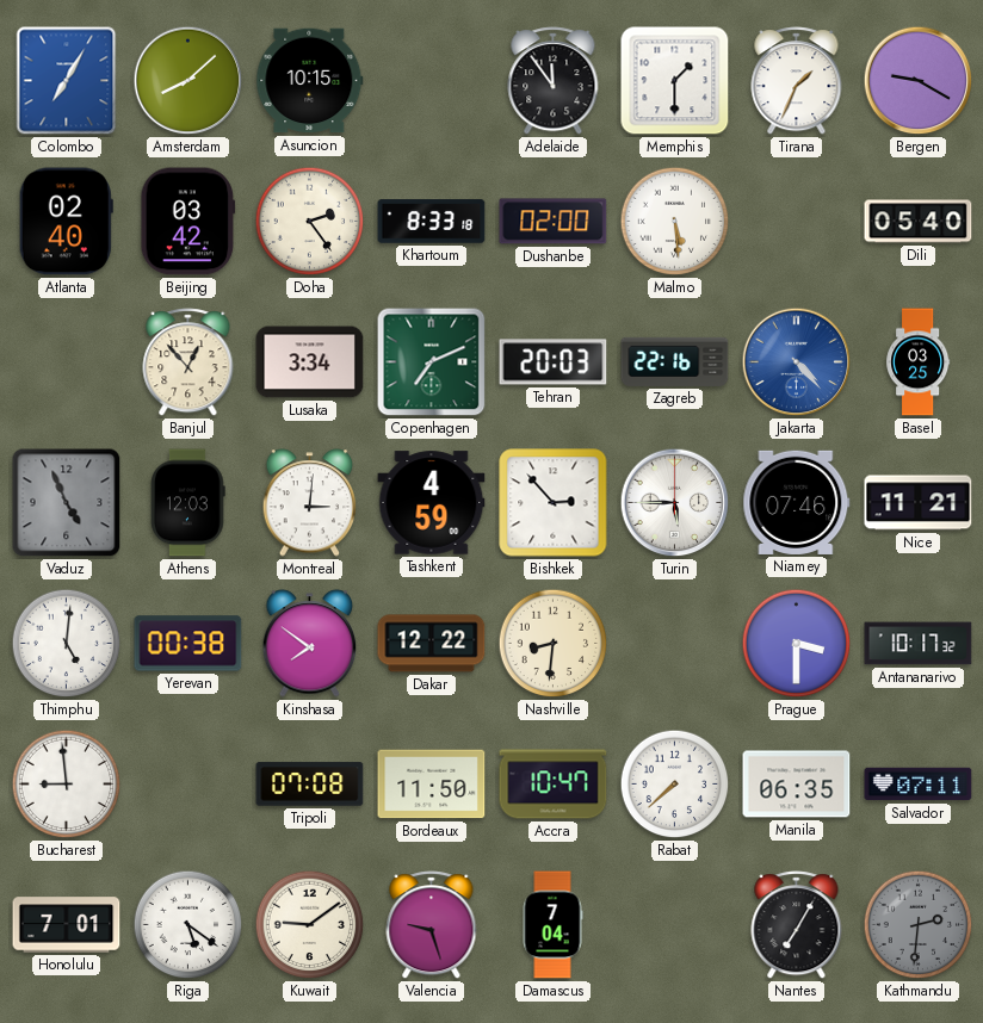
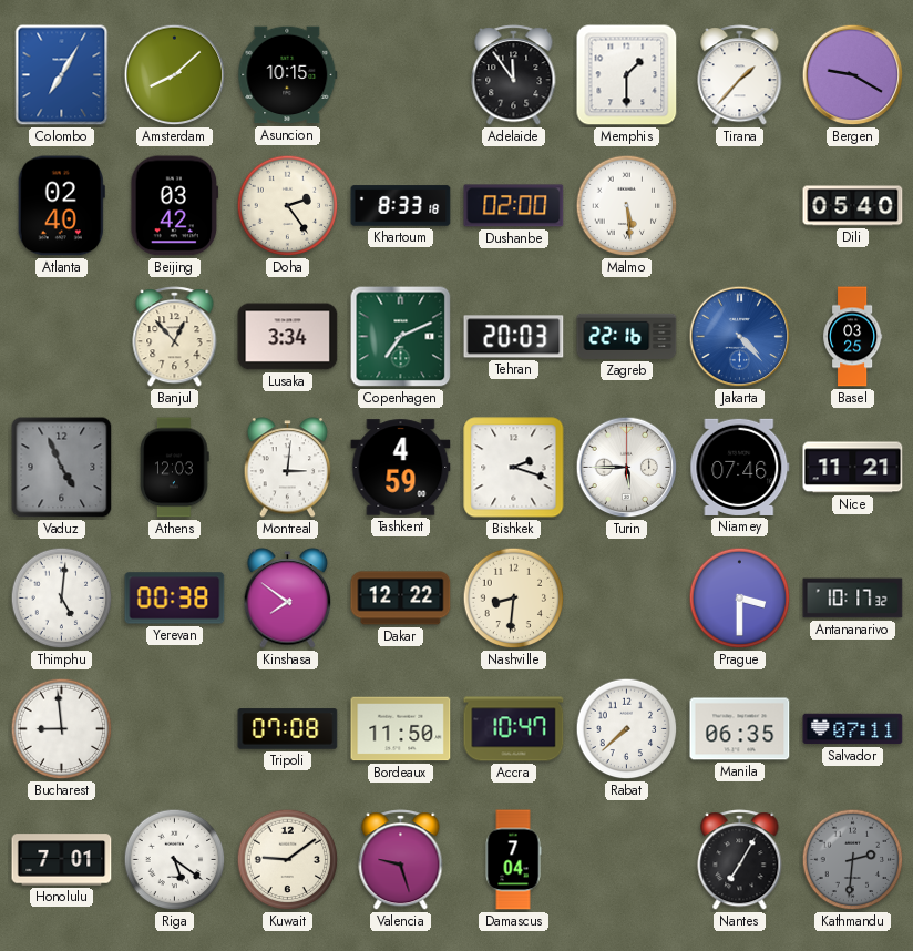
Tirana: 1:34 -> 1:37 (740, 75)
Bishkek: 2:53 -> 2:18 (514, 468)
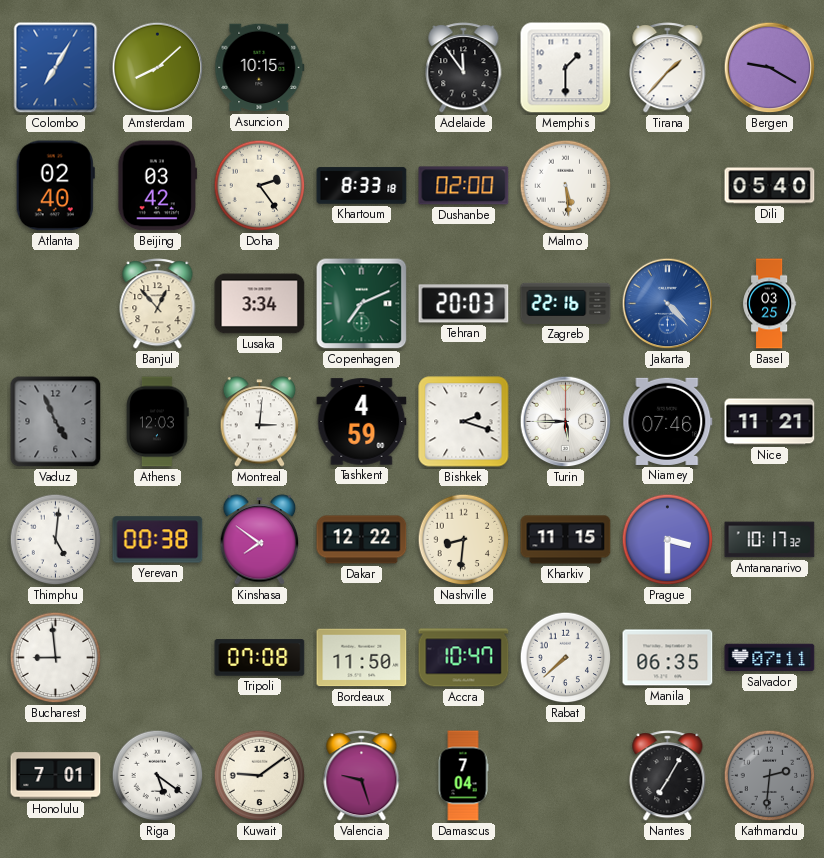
Kharkiv: none -> 11:15 (566, 540)
